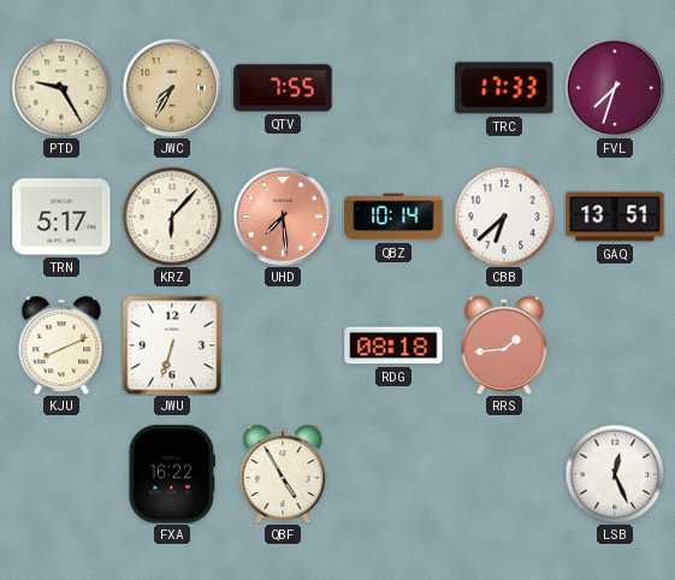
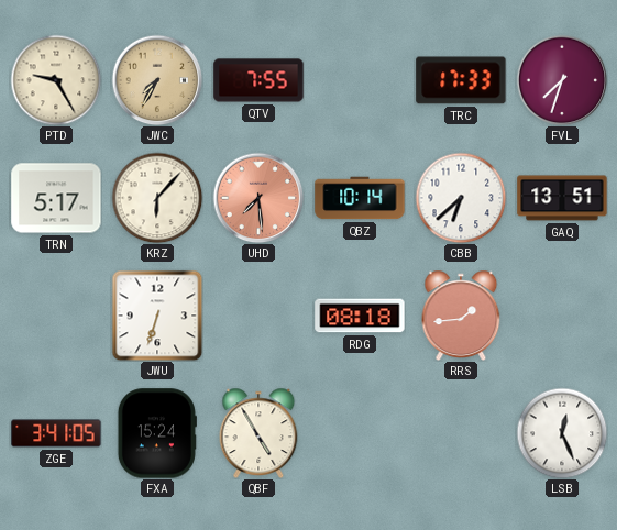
KJU: 8:11 -> none (61, 345)
ZGE: none -> 3:41 (56, 433)
FXA: 16:22 -> 15:24 (157, 433)
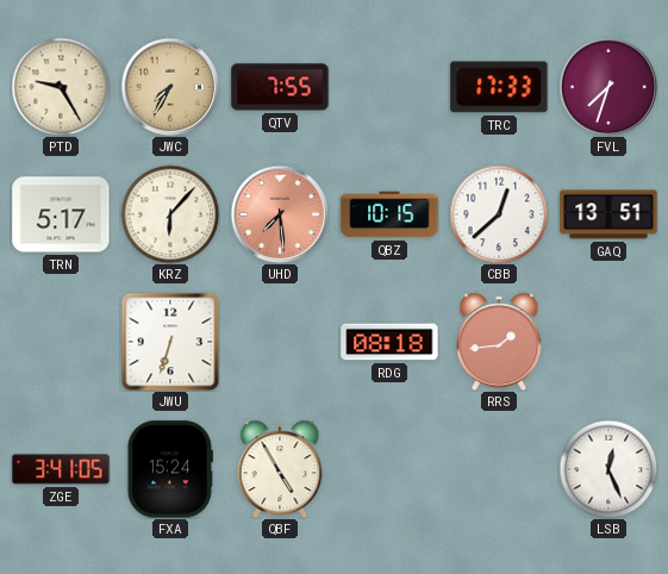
QBZ: 10:14 -> 10:15 (389, 214)
CBB: 6:38 -> 12:38 (499, 214)
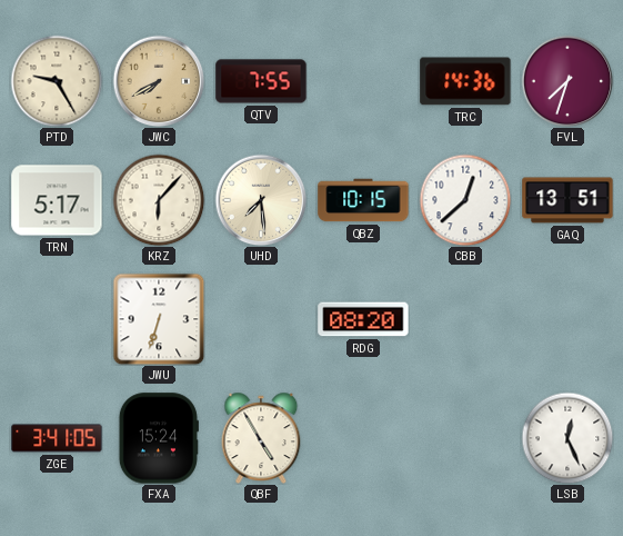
JWC: 7:35 -> 7:40 (159, 81)
TRC: 17:33 -> 14:36 (465, 81)
UHD dial: salmon -> cream (261, 200)
RDG: 08:18 -> 08:20 (363, 319)
RRS: 1:44 -> none (499, 342)
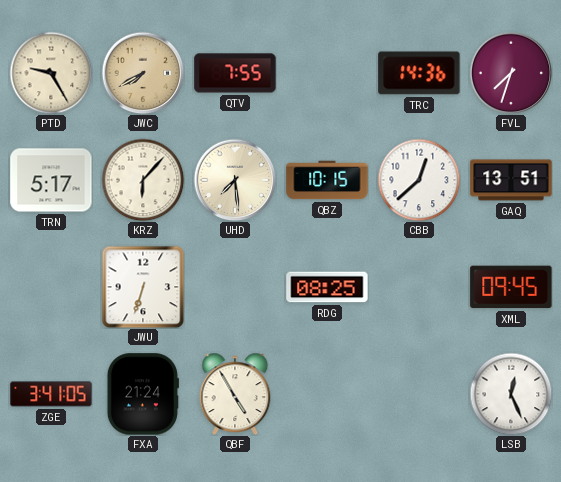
RDG: 08:20 -> 08:25 (327, 287)
XML: none -> 09:45 (511, 287)
FXA: 15:24 -> 21:24 (143, 394)
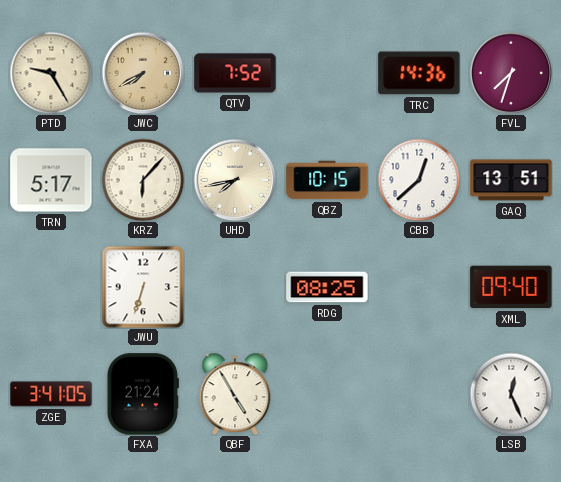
QTV: 7:55 -> 7:52 (235, 73)
UHD: 7:29 -> 7:43 (235, 180)
XML: 09:45 -> 09:40 (511, 287)
